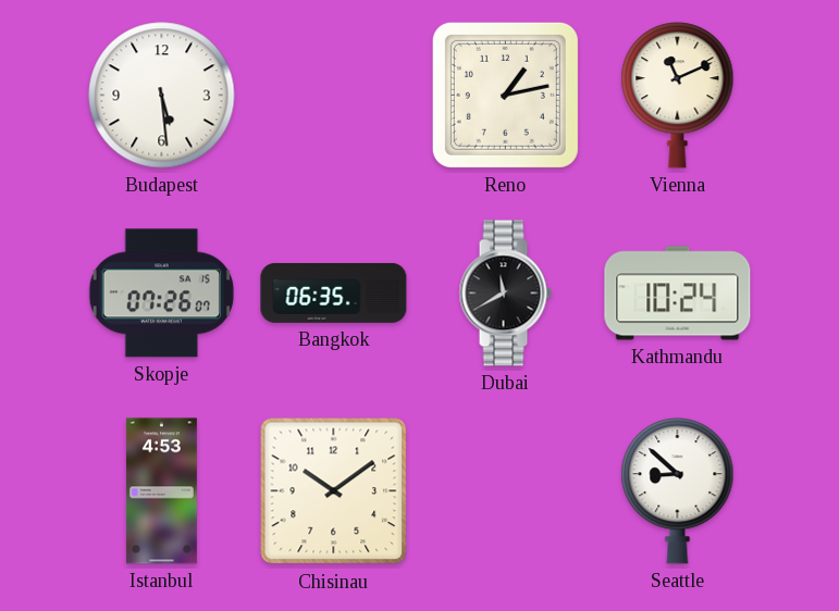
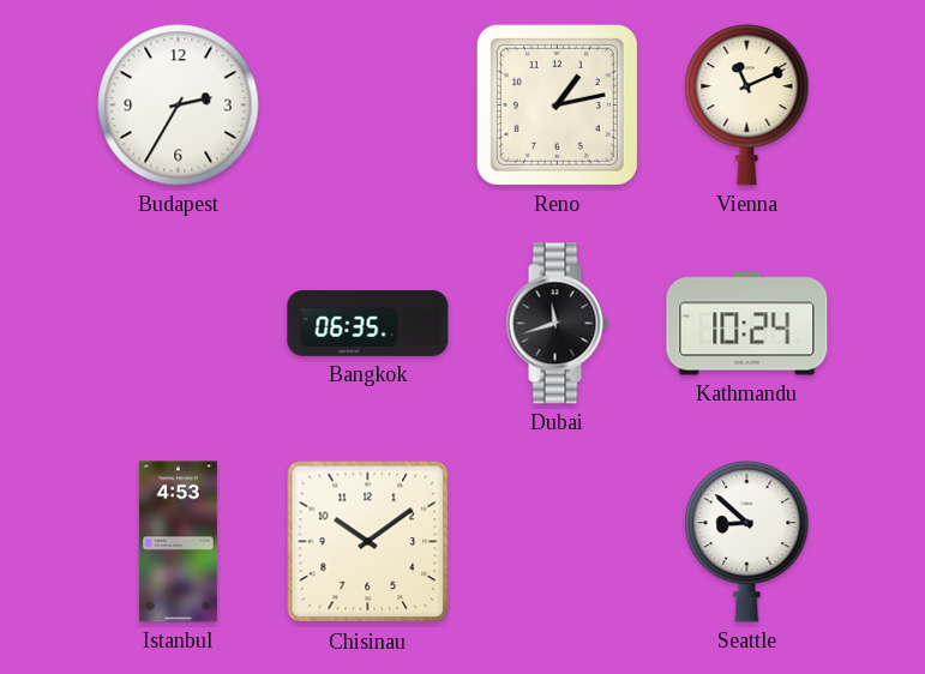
Budapest: 5:29 -> 2:35 (179, 106)
Skopje: 07:26 -> none (161, 294)
Dubai: 11:40 -> 11:42 (557, 324)
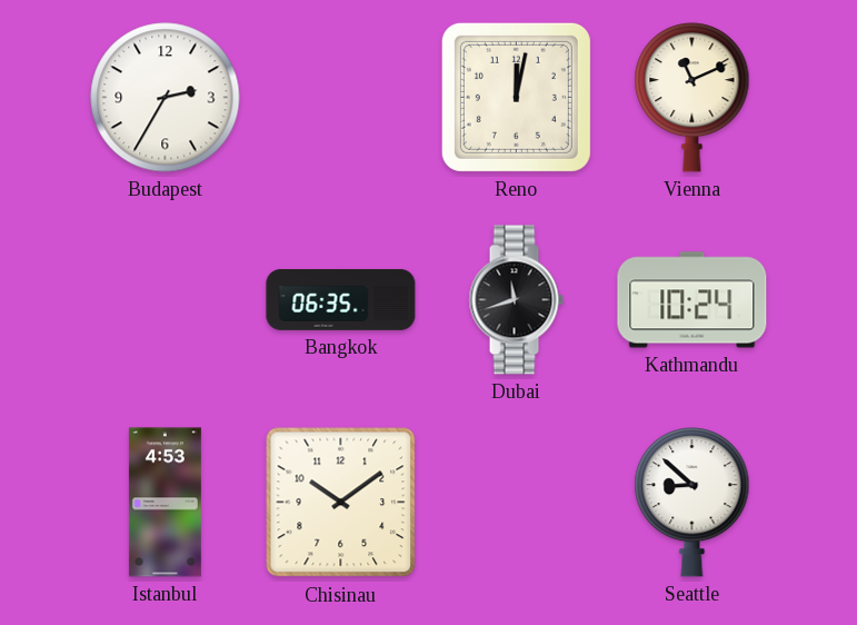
Reno: 1:13 -> 12:02 (516, 97)
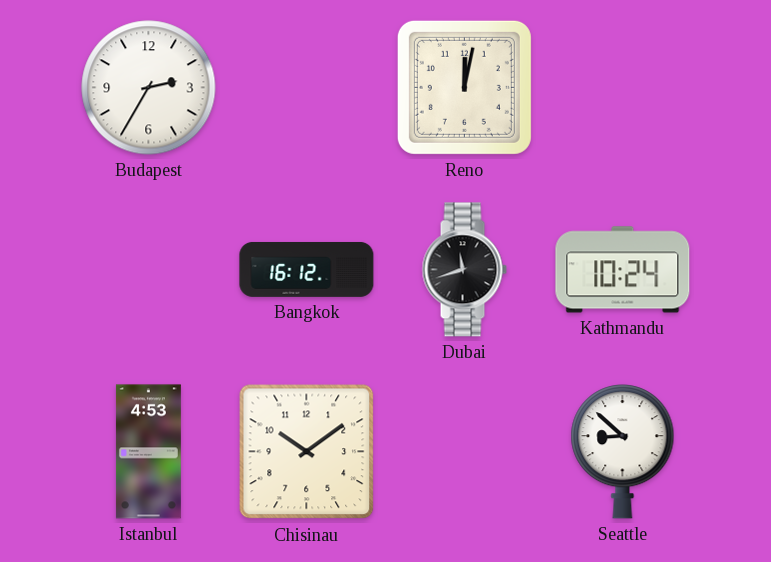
Vienna: 11:11 -> none (692, 98)
Bangkok: 06:35 -> 16:12 (307, 269)
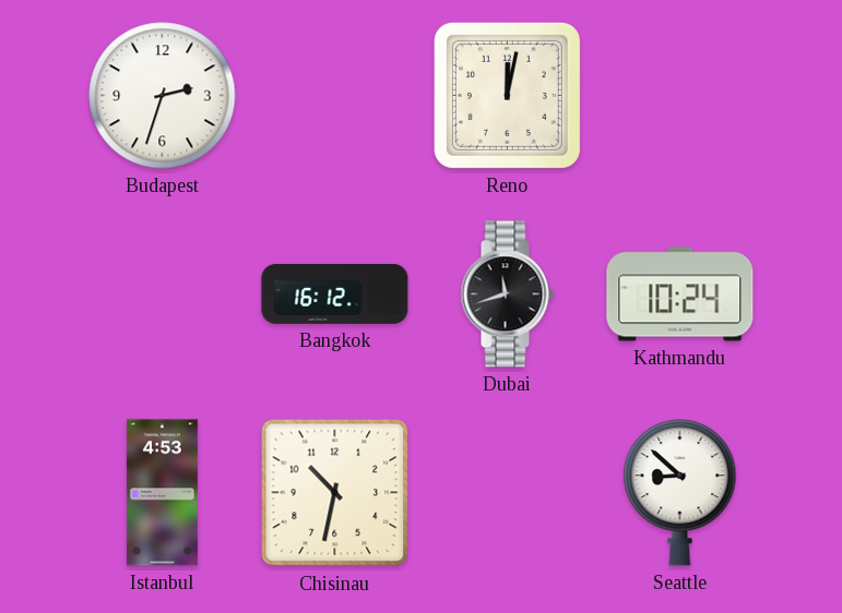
Budapest: 2:35 -> 2:33 (163, 96)
Chisinau: 10:09 -> 10:32 (335, 493)
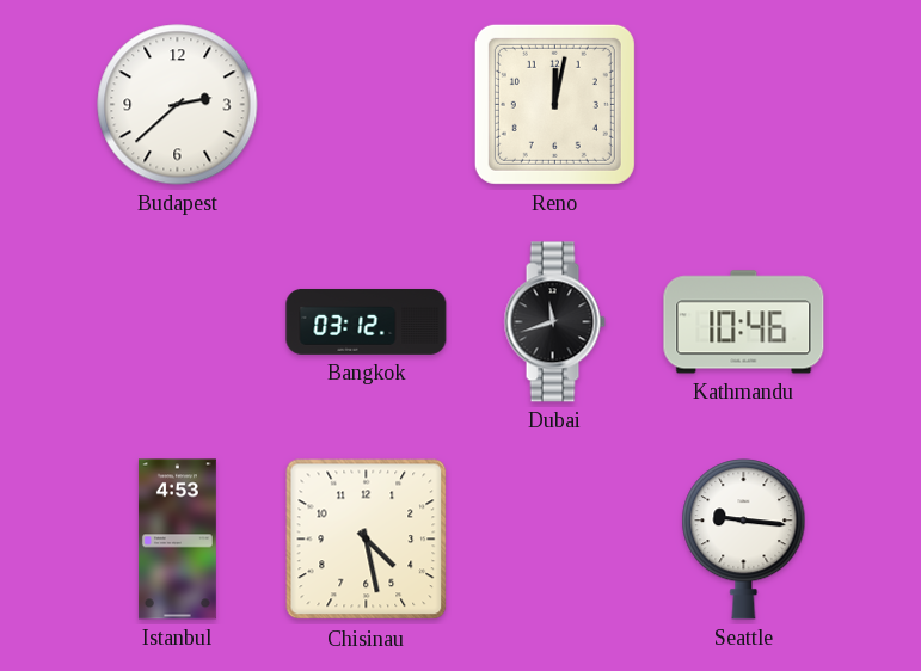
Budapest: 2:33 -> 2:38 (178, 105)
Bangkok: 16:12 -> 03:12 (367, 321)
Kathmandu: 10:24 -> 10:46 (744, 322)
Chisinau: 10:32 -> 4:28 (367, 540)
Seattle: 8:52 -> 9:16 (744, 540)
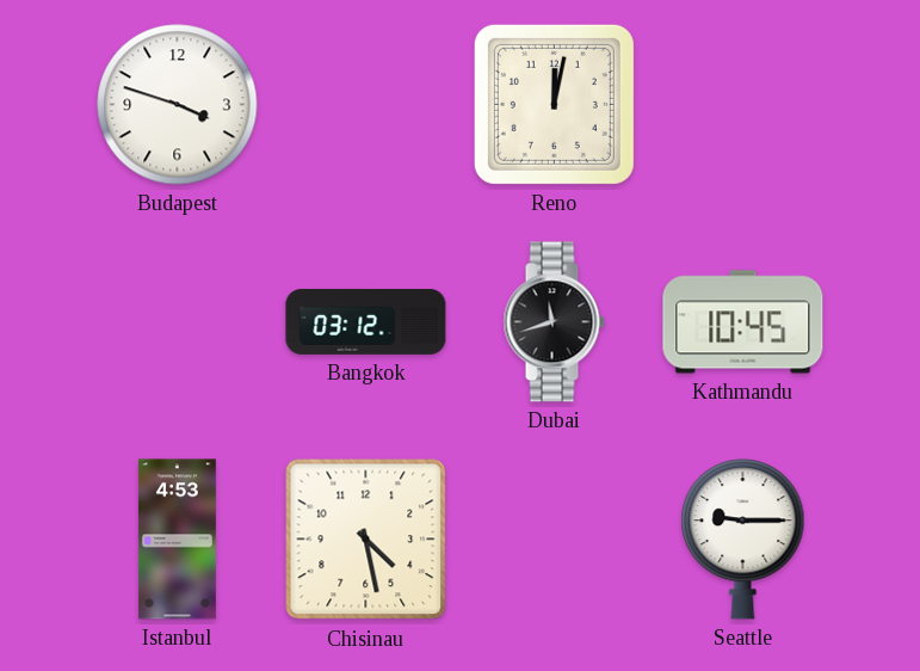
Budapest: 2:38 -> 3:48 (178, 105)
Kathmandu: 10:46 -> 10:45 (743, 322)
Seattle: 9:16 -> 9:15 (743, 540)
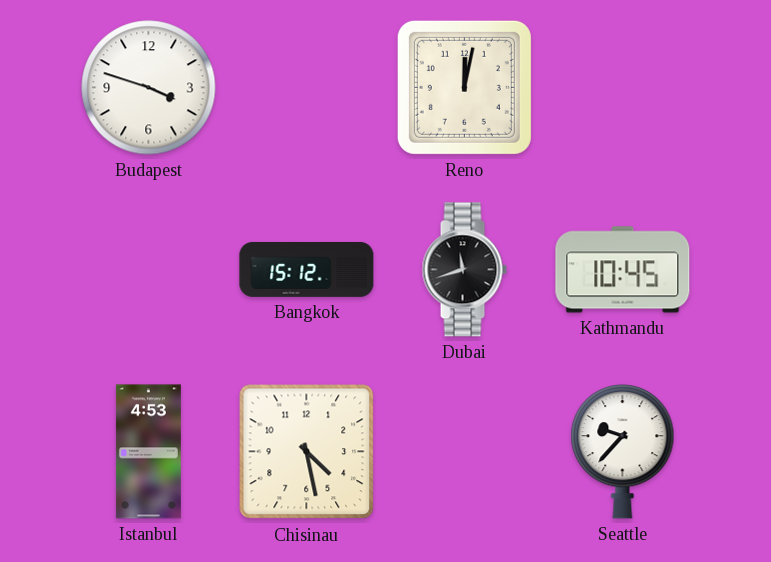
Bangkok: 03:12 -> 15:12 (307, 269)
Seattle: 9:15 -> 9:37 (623, 452)
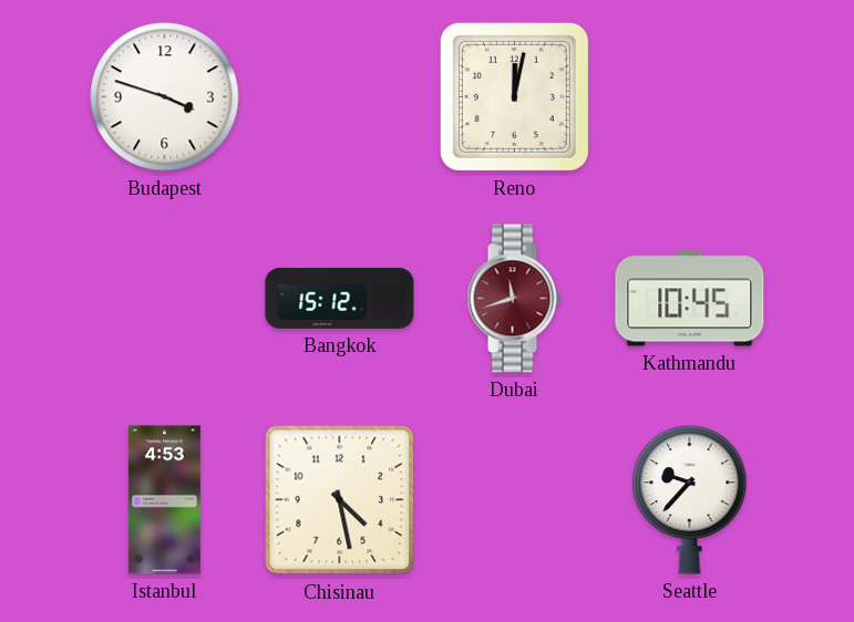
Dubai dial: black -> burgundy (514, 299)
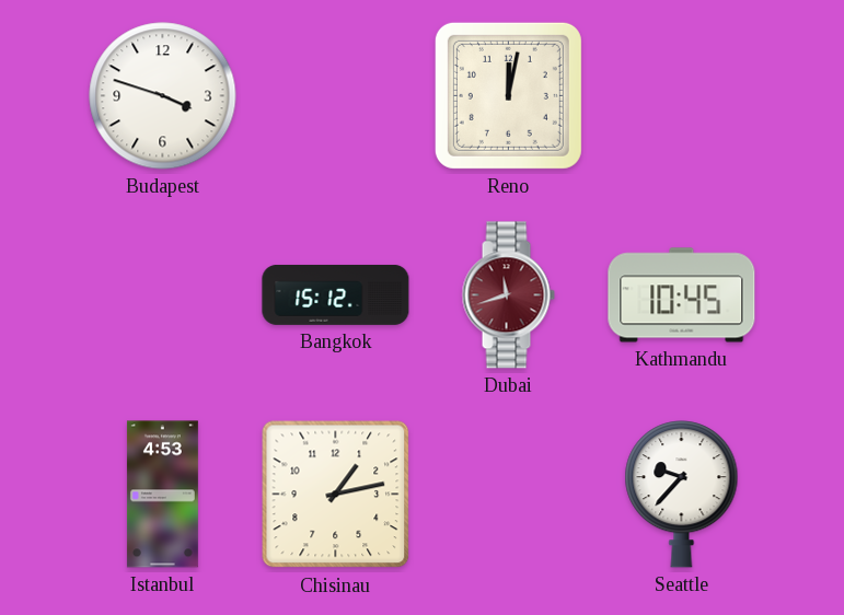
Chisinau: 4:28 -> 1:13 (336, 495)
